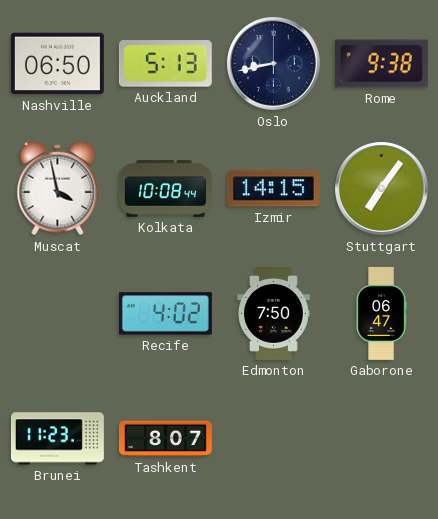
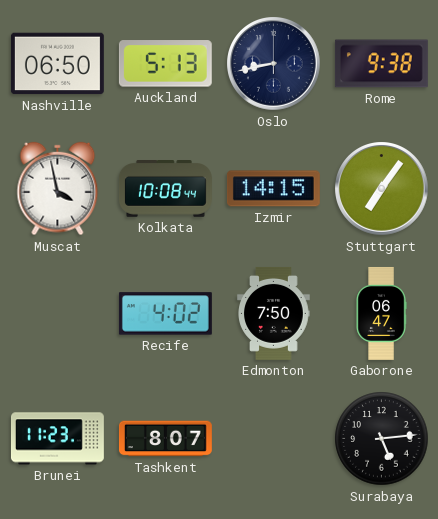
Surabaya: none -> 5:14 (382, 439)
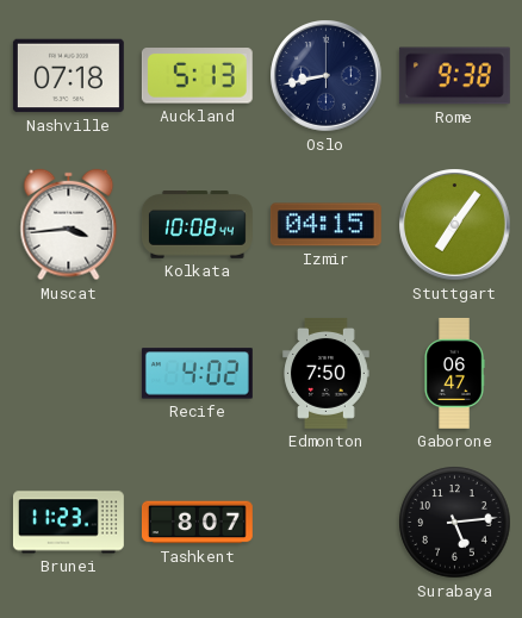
Nashville: 06:50 -> 07:18 (68, 76)
Muscat: 3:58 -> 3:44 (69, 225)
Izmir: 14:15 -> 04:15 (325, 225)
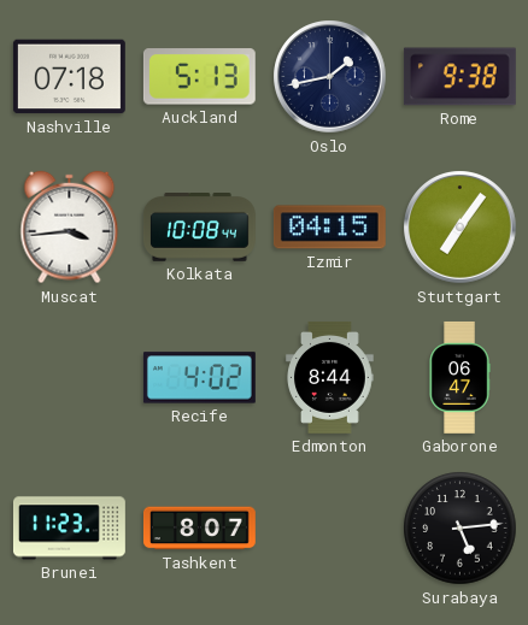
Oslo: 8:43 -> 1:43 (330, 77)
Edmonton: 7:50 -> 8:44 (330, 377)
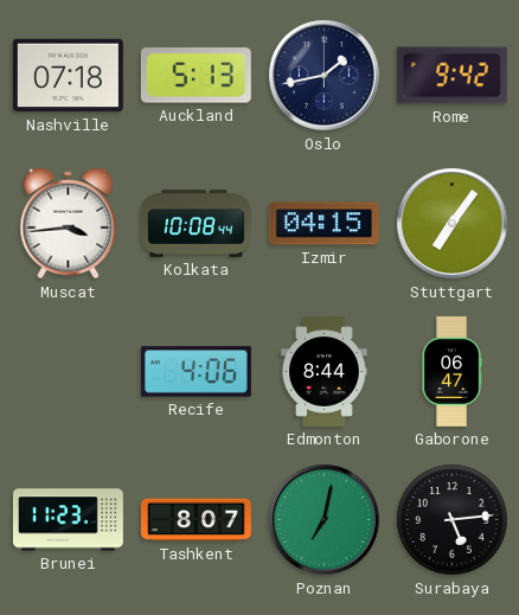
Rome: 9:38 -> 9:42 (451, 76)
Recife: 4:02 -> 4:06 (196, 372)
Poznan: none -> 7:02 (325, 520)
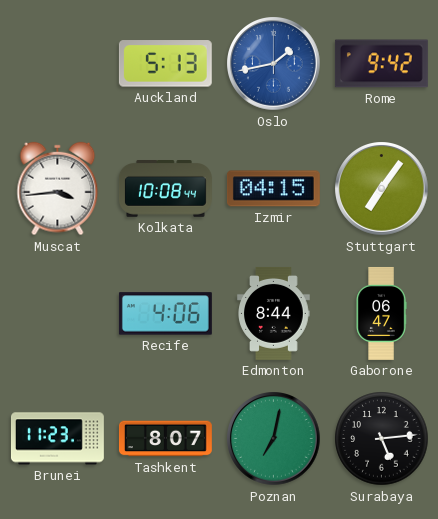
Nashville: 07:18 -> none (68, 76)
Oslo dial: navy -> blue (274, 64)
